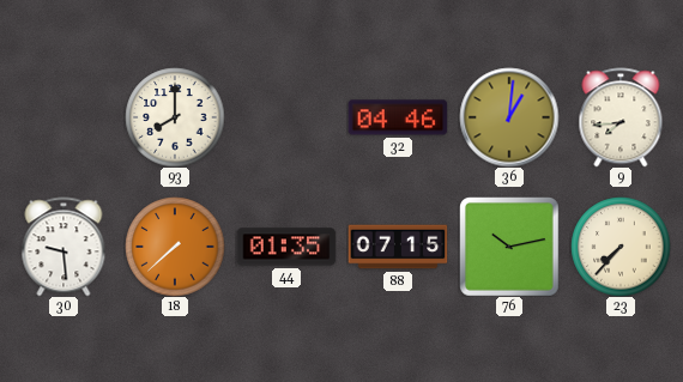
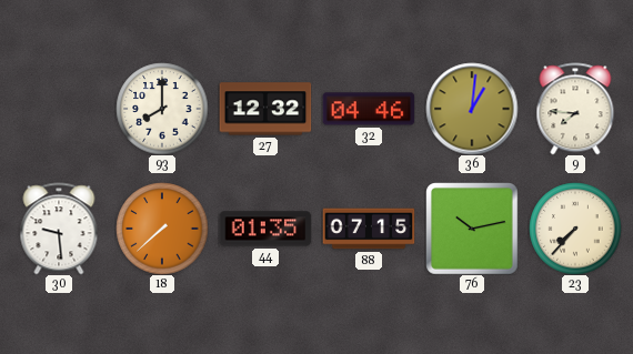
27: none -> 12:32 (265, 109)
9: 7:44 -> 7:46 (575, 109)
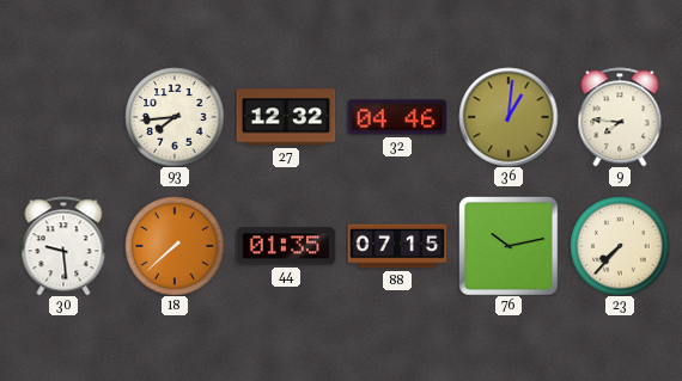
93: 8:00 -> 7:44 (175, 117)
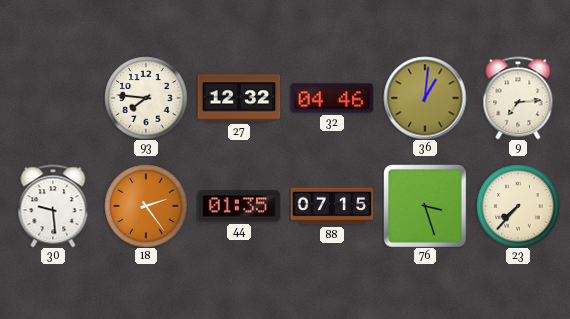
93: 7:44 -> 7:46 (146, 98)
9: 7:46 -> 7:14 (518, 98)
18: 7:38 -> 2:24 (146, 206)
76: 10:13 -> 3:27 (425, 206)
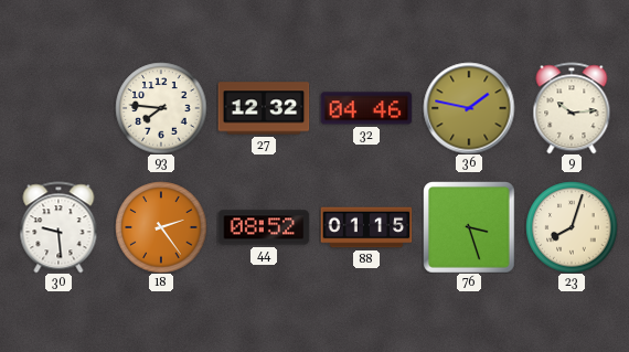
36: 1:01 -> 1:47 (469, 108)
9: 7:14 -> 10:14 (572, 108)
44: 01:35 -> 08:52 (264, 227)
88: 07:15 -> 01:15 (366, 227)
23: 7:37 -> 8:03 (572, 227)
